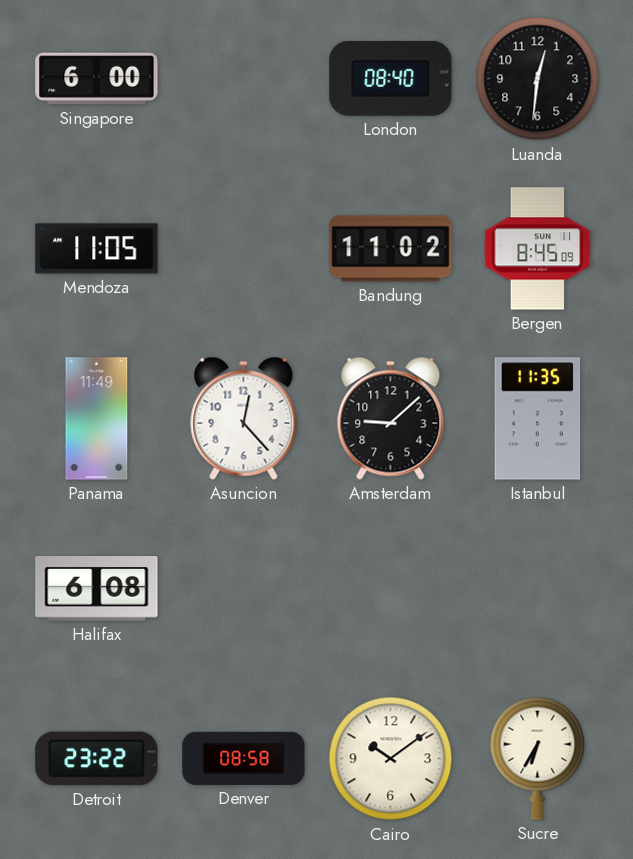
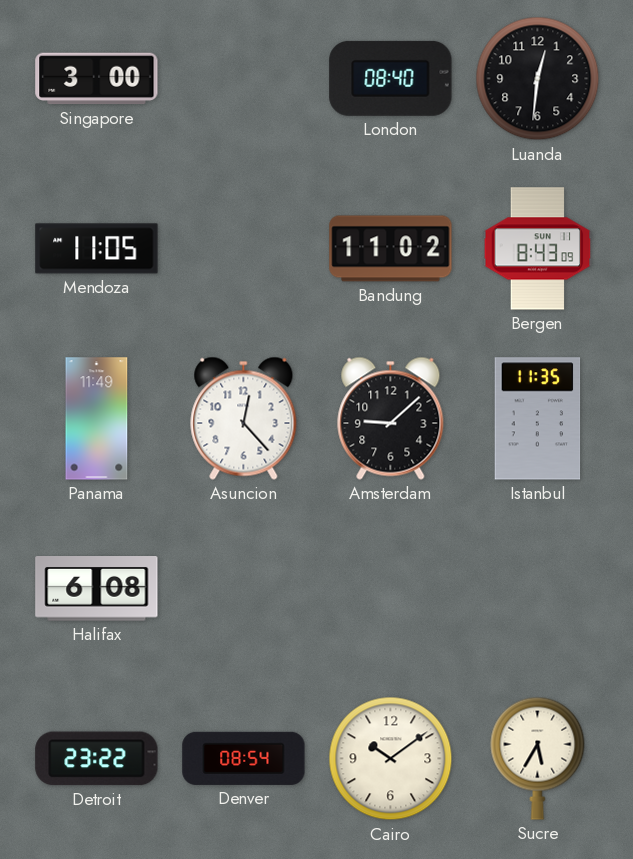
Singapore: 6:00 -> 3:00 (97, 79)
Bergen: 8:45 -> 8:43 (538, 249)
Denver: 08:58 -> 08:54 (244, 758)
Sucre: 6:35 -> 5:35 (538, 758)
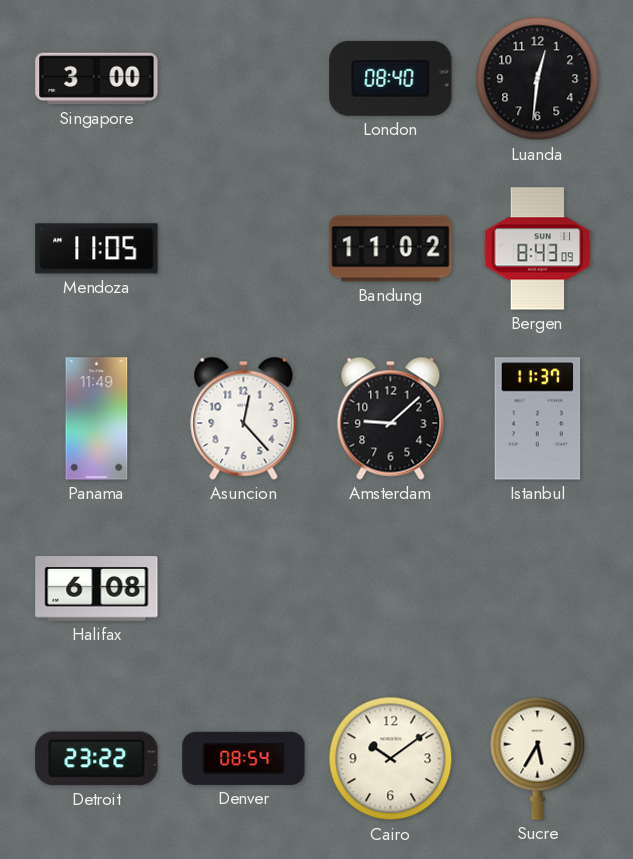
Istanbul: 11:35 -> 11:37 (538, 419)
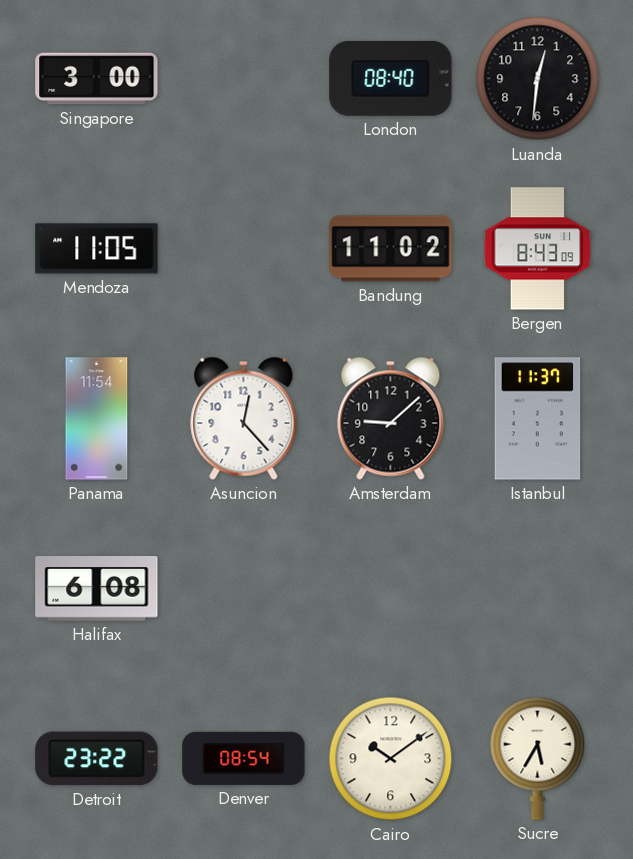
Panama: 11:49 -> 11:54 (97, 419)
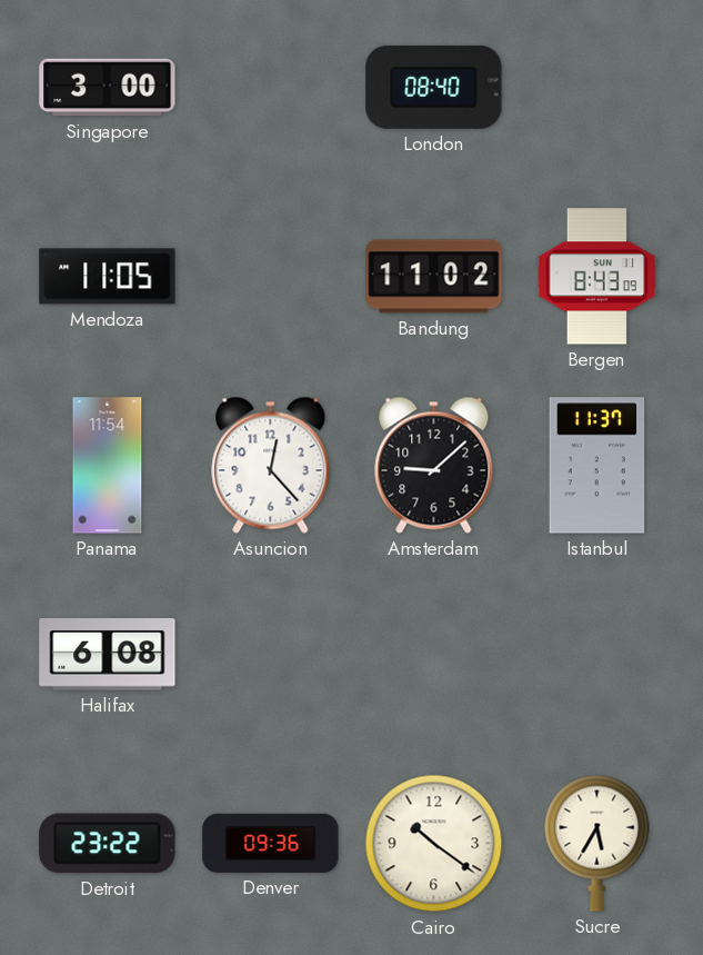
Luanda: 12:31 -> none (538, 79)
Denver: 08:54 -> 09:36 (271, 843)
Cairo: 10:09 -> 10:21 (434, 844)
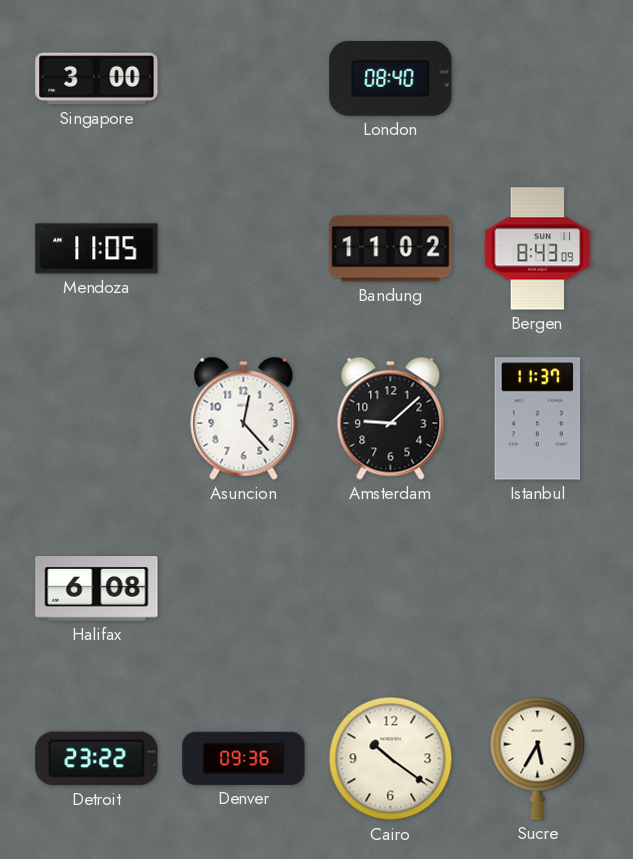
Panama: 11:54 -> none (108, 466)
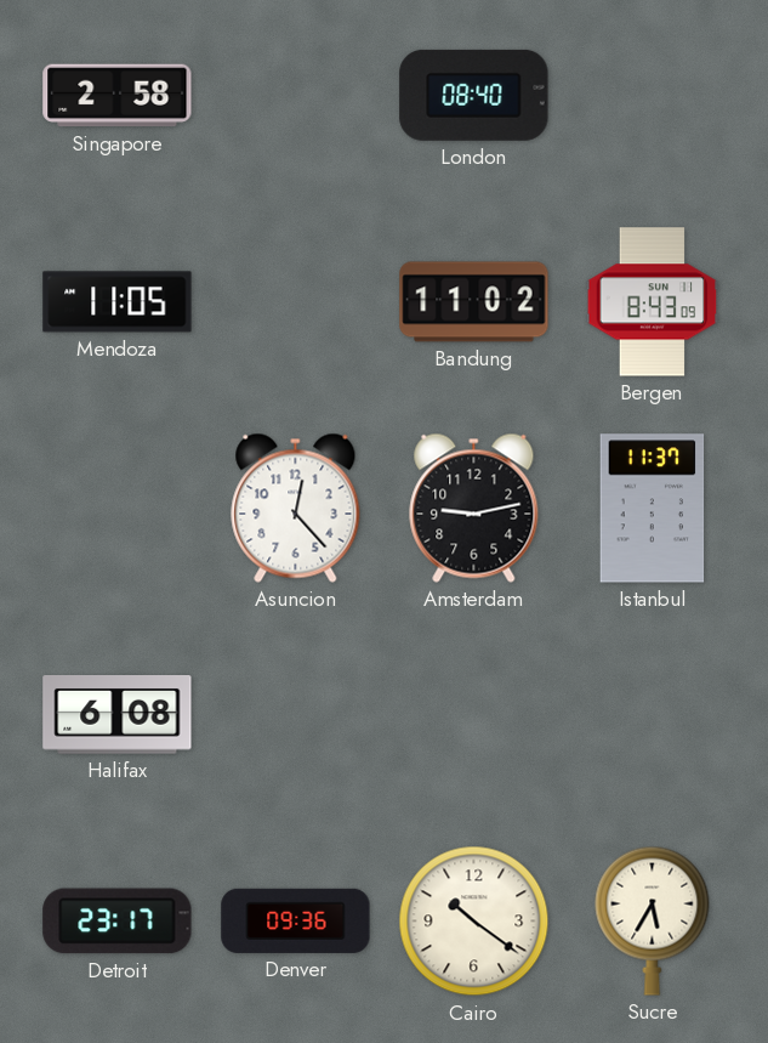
Singapore: 3:00 -> 2:58 (118, 96)
Amsterdam: 9:08 -> 9:13 (474, 508)
Detroit: 23:22 -> 23:17 (118, 922)
